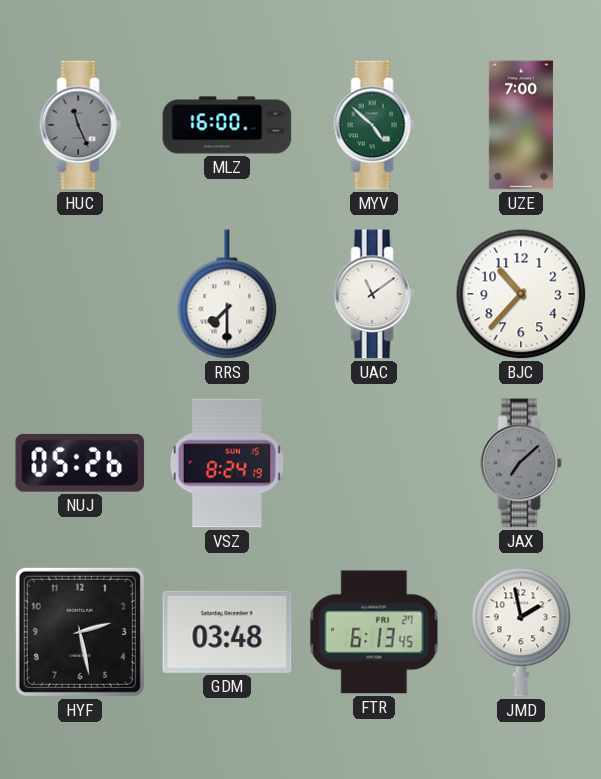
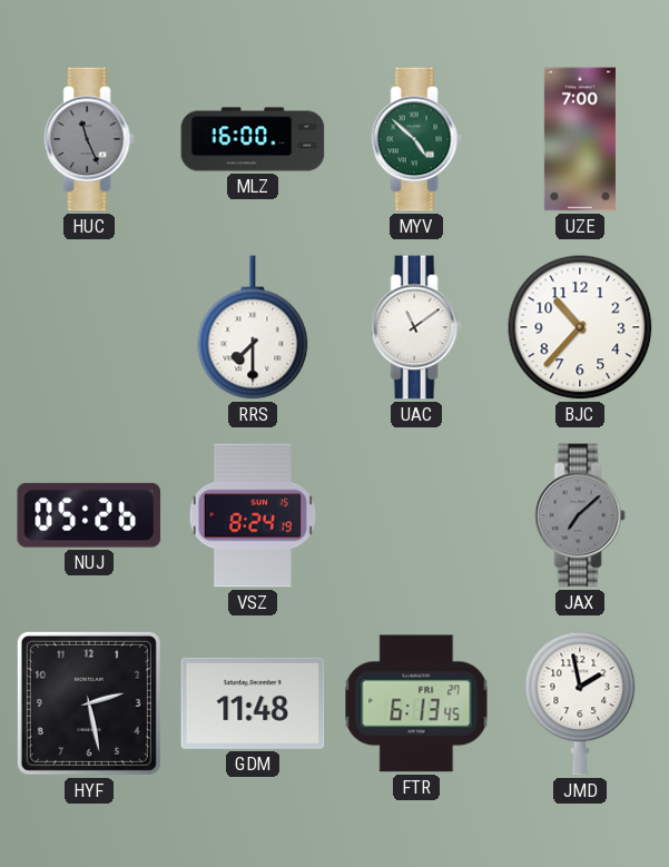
GDM: 03:48 -> 11:48 (253, 703)
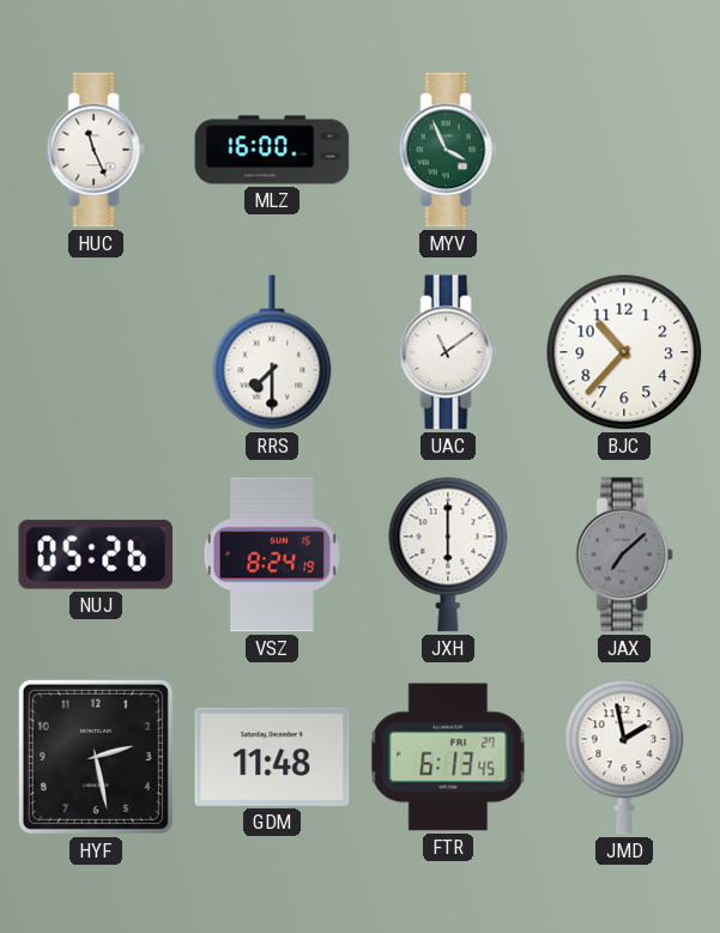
HUC dial: grey -> white (96, 150)
MYV: 4:52 -> 3:56 (448, 150)
UZE: 7:00 -> none (580, 139)
JXH: none -> 6:00 (448, 555)
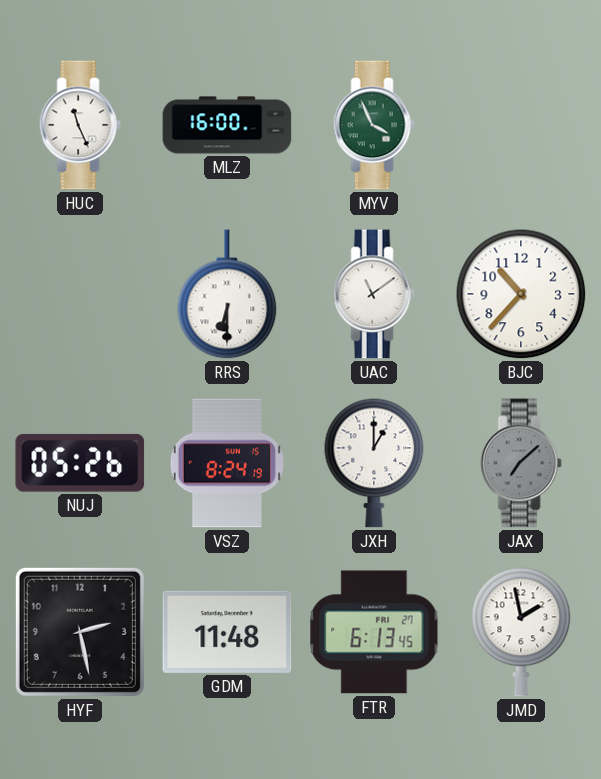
RRS: 7:30 -> 6:30 (227, 294)
JXH: 6:00 -> 1:00 (374, 463)
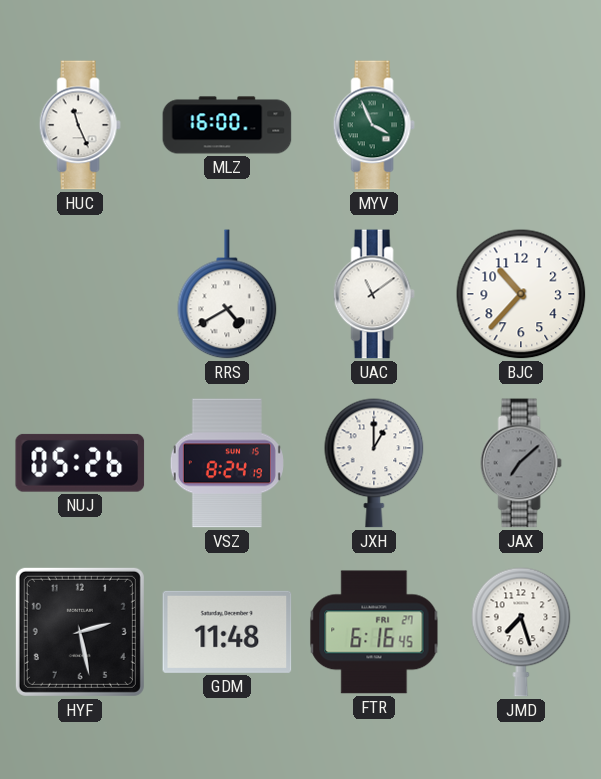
RRS: 6:30 -> 4:40 (227, 294)
FTR: 6:13 -> 6:16 (374, 632)
JMD: 1:58 -> 7:27 (521, 632)
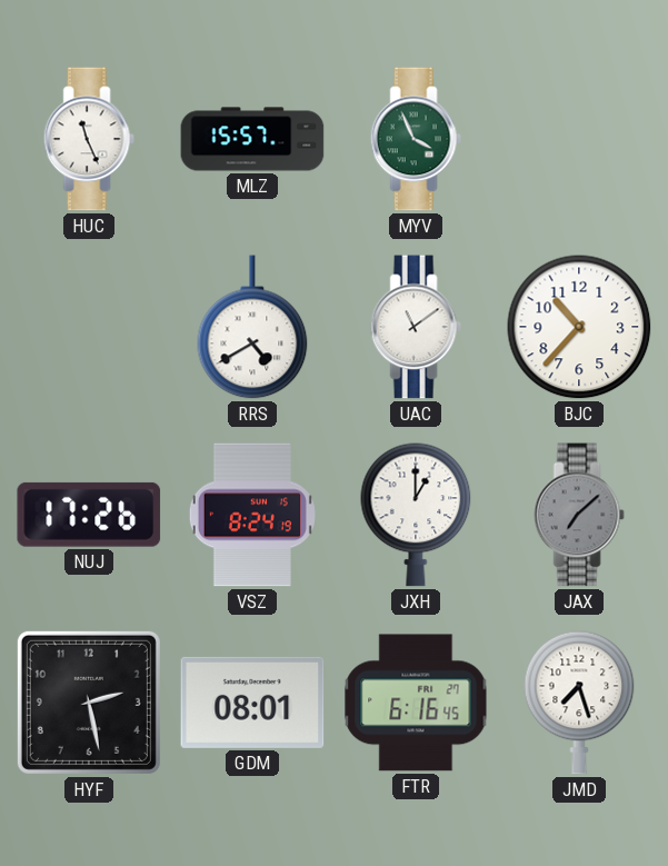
MLZ: 16:00 -> 15:57 (252, 139)
NUJ: 05:26 -> 17:26 (89, 515)
GDM: 11:48 -> 08:01 (252, 703)
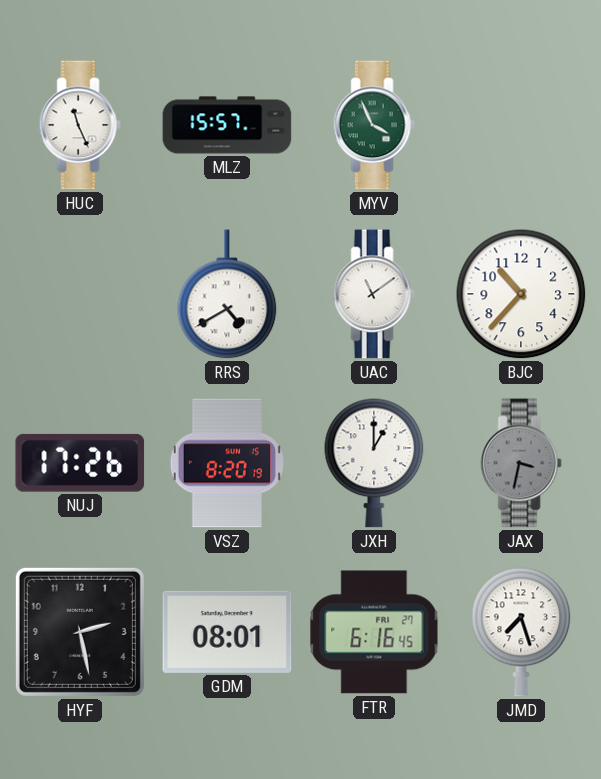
VSZ: 8:24 -> 8:20 (227, 463)
JAX: 7:08 -> 3:32 (521, 463)
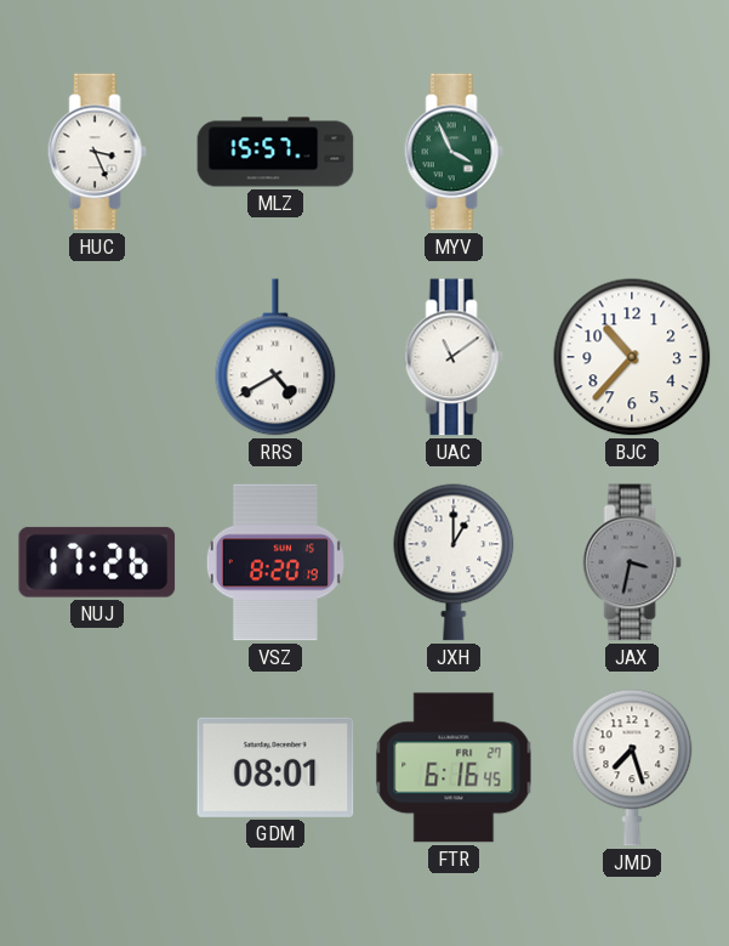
HUC: 11:26 -> 3:26 (97, 152)
HYF: 2:28 -> none (80, 632)
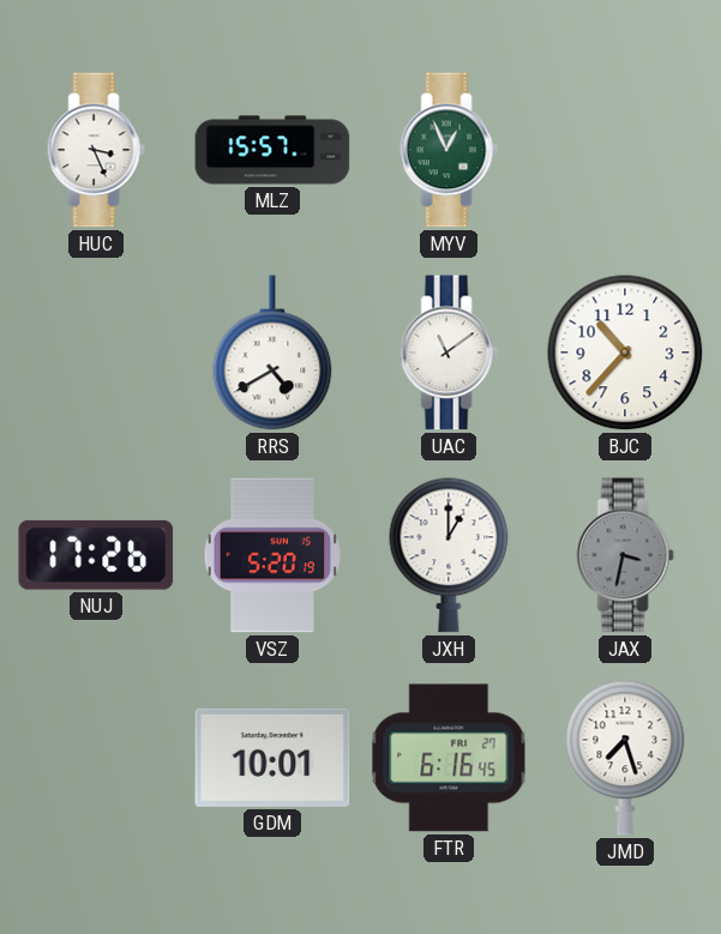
MYV: 3:56 -> 12:56 (449, 150)
VSZ: 8:20 -> 5:20 (272, 555)
GDM: 08:01 -> 10:01 (272, 758)
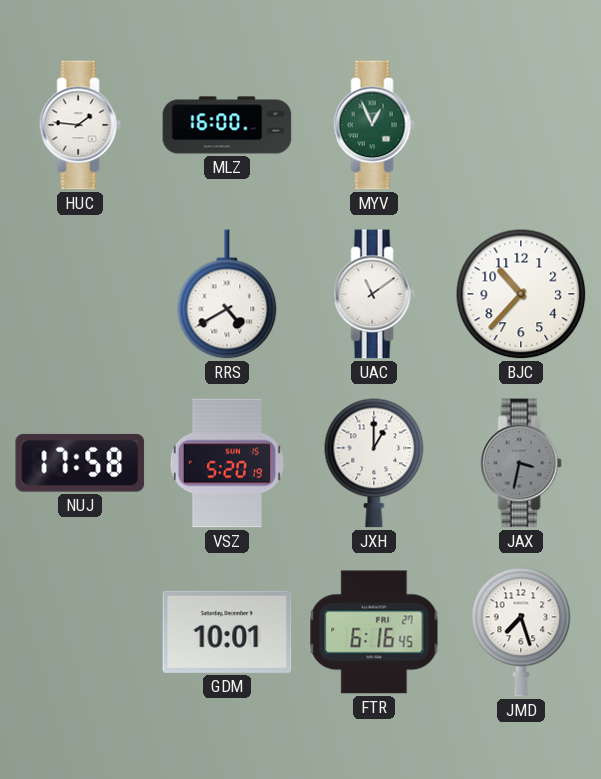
HUC: 3:26 -> 1:46 (80, 125)
MLZ: 15:57 -> 16:00 (227, 125)
NUJ: 17:26 -> 17:58 (80, 463)
